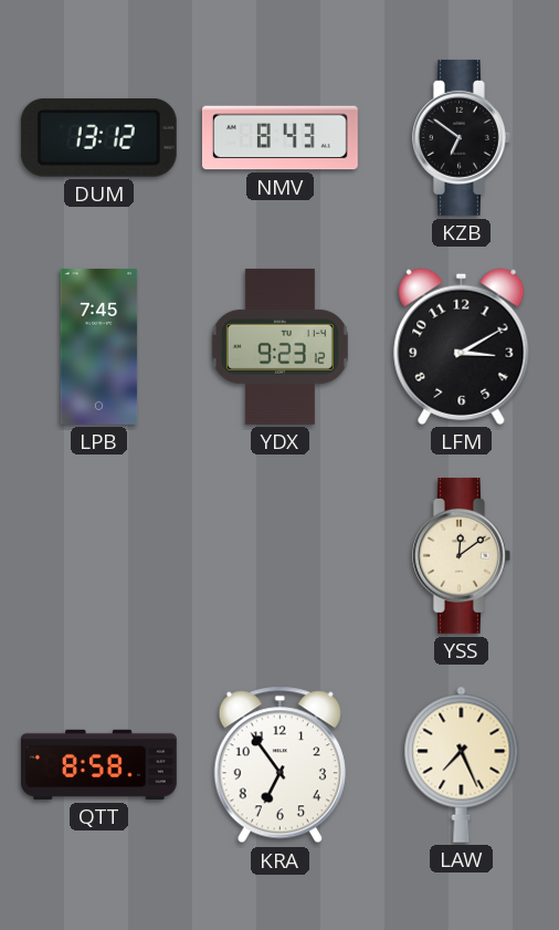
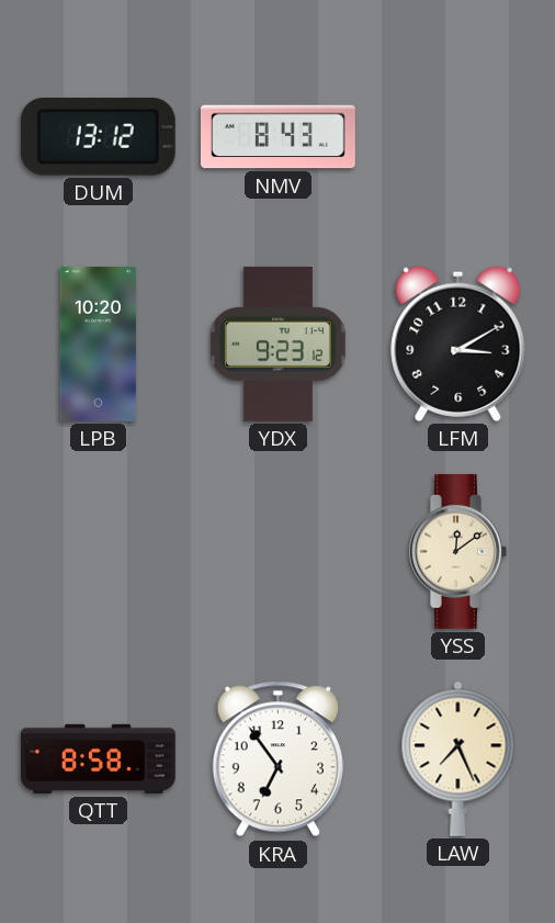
KZB: 6:51 -> none (462, 137)
LPB: 7:45 -> 10:20 (99, 344)
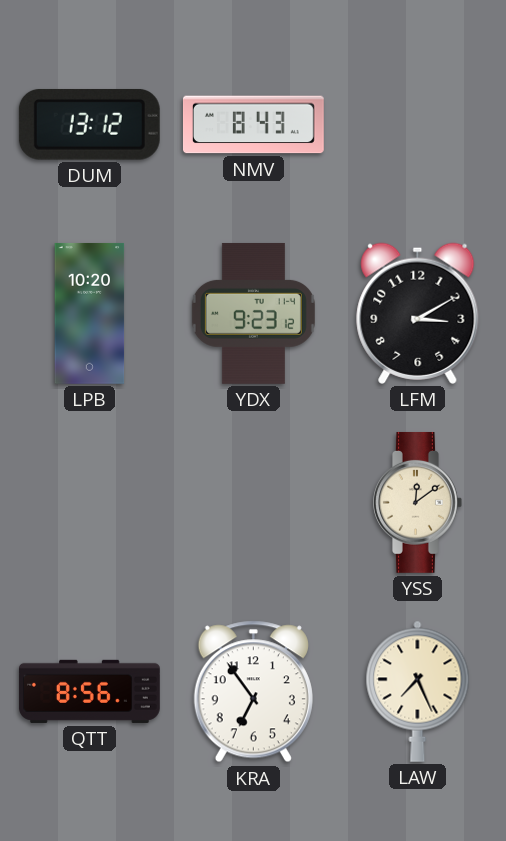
QTT: 8:58 -> 8:56 (89, 691)
